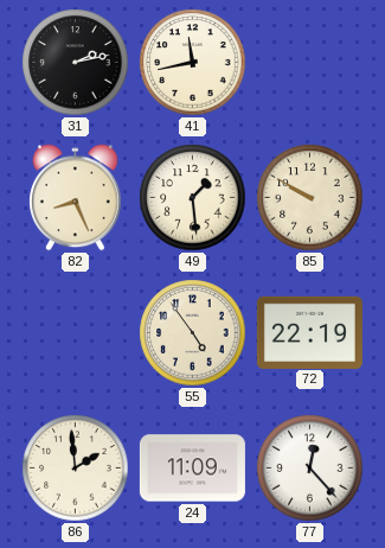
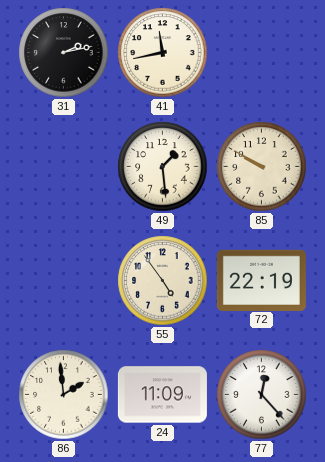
82: 8:26 -> none (76, 198)
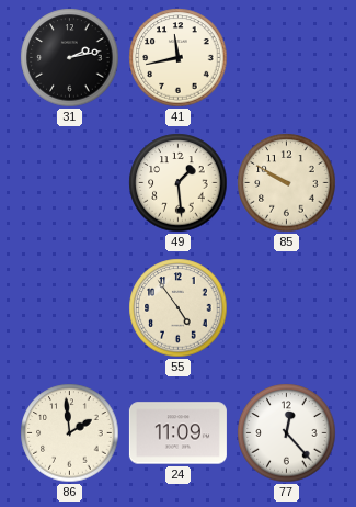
72: 22:19 -> none (261, 280)
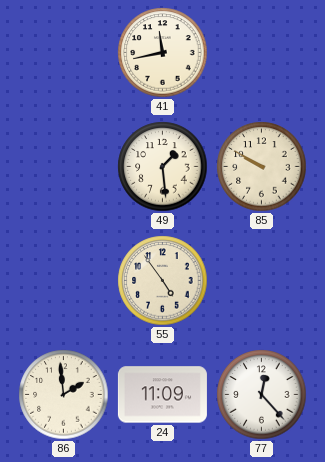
31: 2:13 -> none (70, 58)
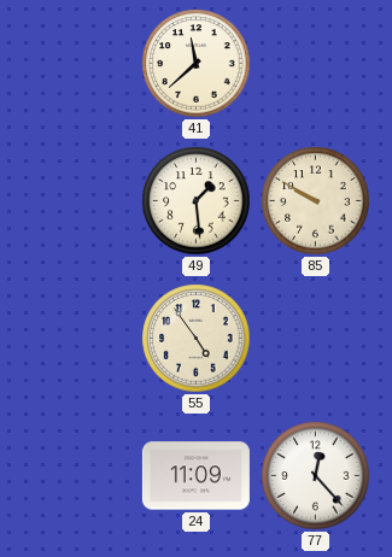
41: 11:43 -> 11:38 (197, 64)
86: 1:59 -> none (64, 395)
